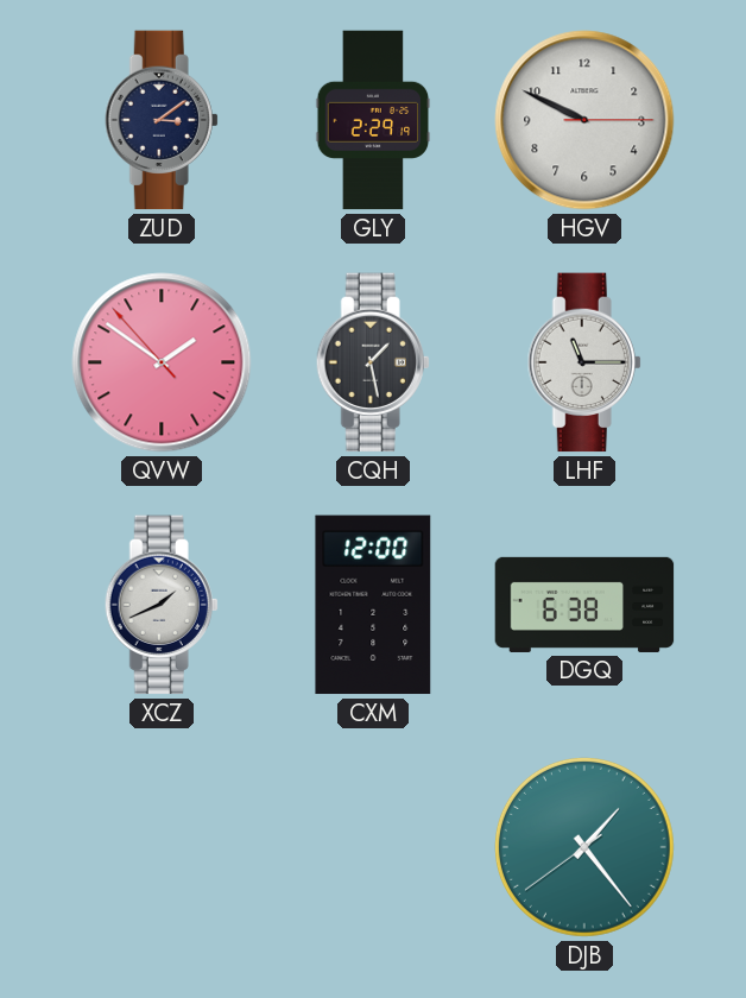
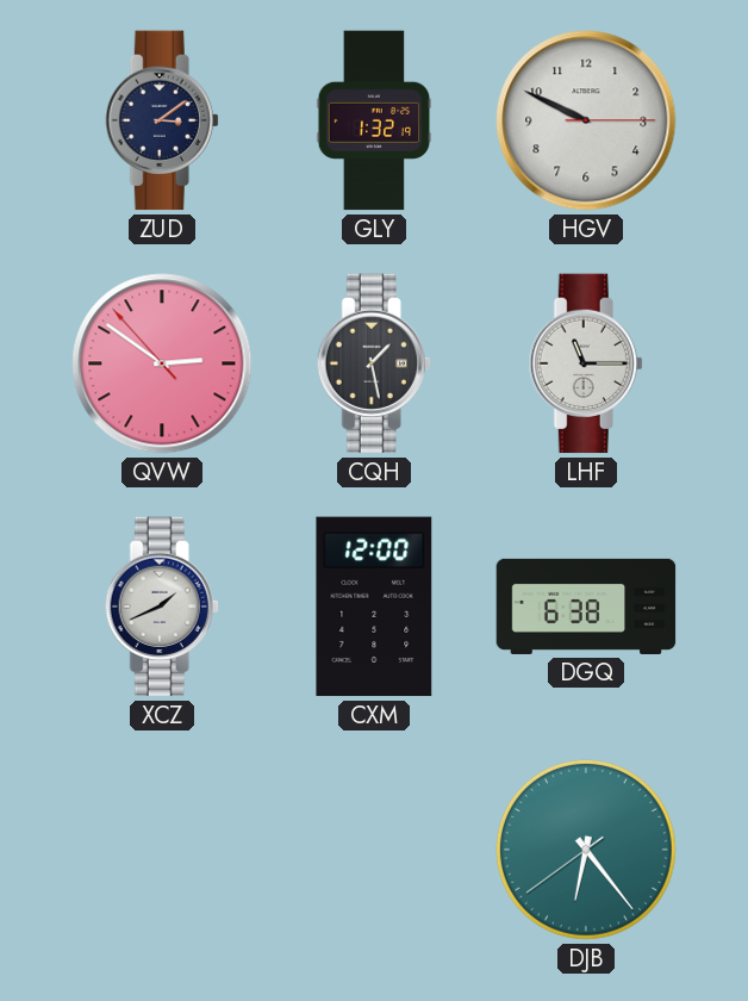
GLY: 2:29 -> 1:32 (374, 120)
QVW: 1:50 -> 2:50 (162, 363)
DJB: 1:23 -> 6:23 (586, 850)
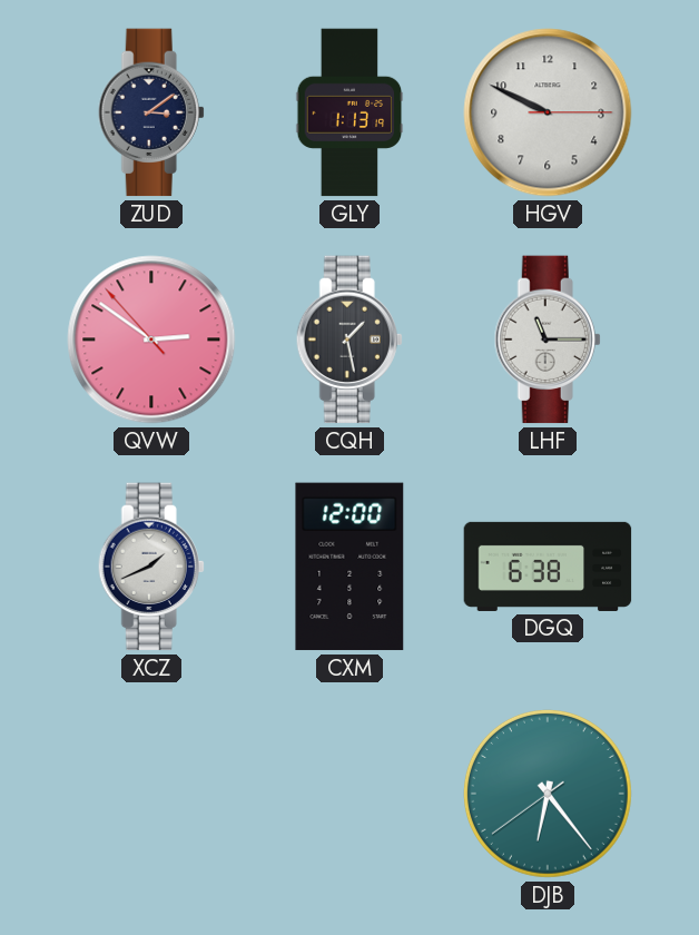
GLY: 1:32 -> 1:13 (349, 112)
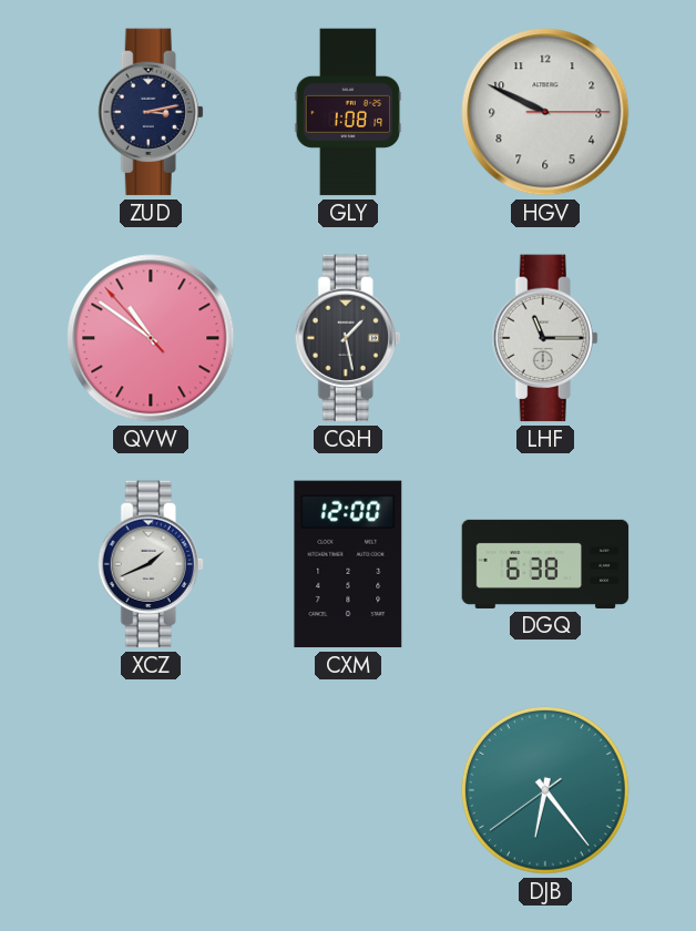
ZUD: 3:09 -> 3:13 (151, 112)
GLY: 1:13 -> 1:08 (348, 112)
QVW: 2:50 -> 10:50 (151, 338)
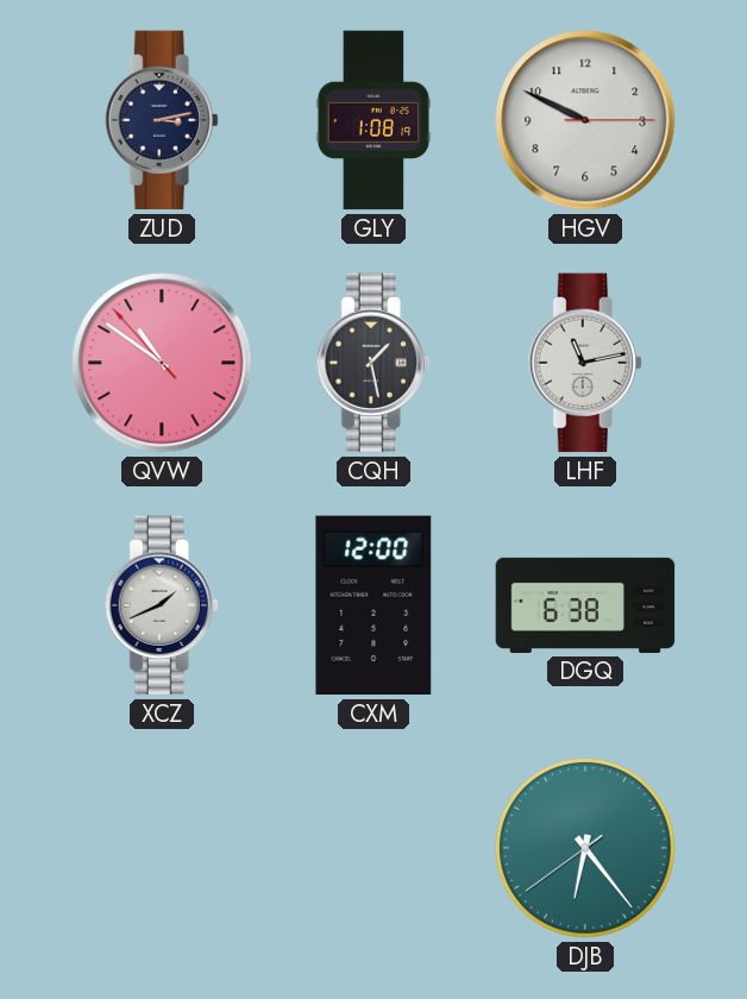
LHF: 11:15 -> 11:13 (585, 363)
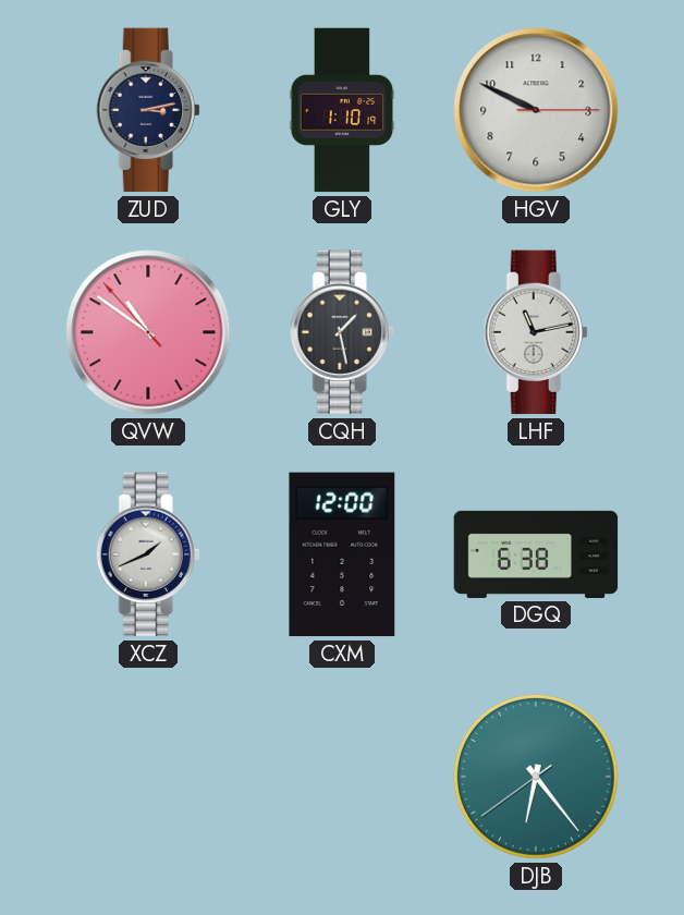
GLY: 1:08 -> 1:10 (342, 110)
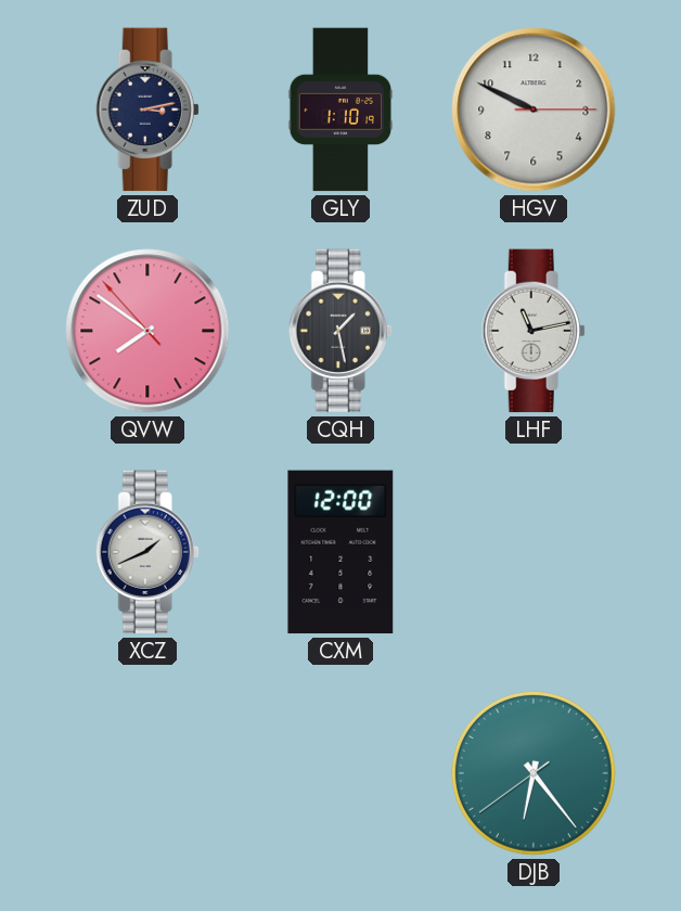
QVW: 10:50 -> 7:50 (147, 331)
DGQ: 6:38 -> none (536, 554)
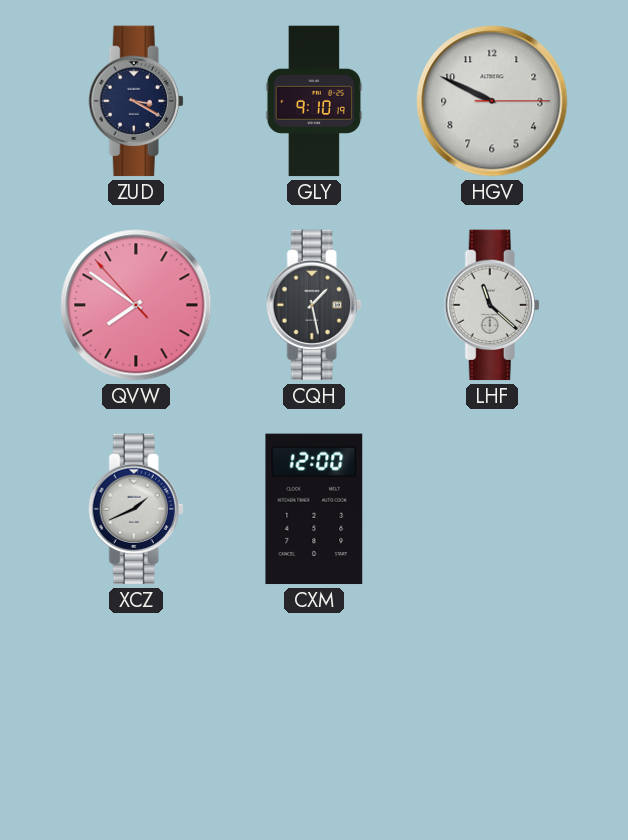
ZUD: 3:13 -> 3:20 (136, 101)
GLY: 1:10 -> 9:10 (314, 101)
LHF: 11:13 -> 11:22 (492, 305)
DJB: 6:23 -> none (534, 773)
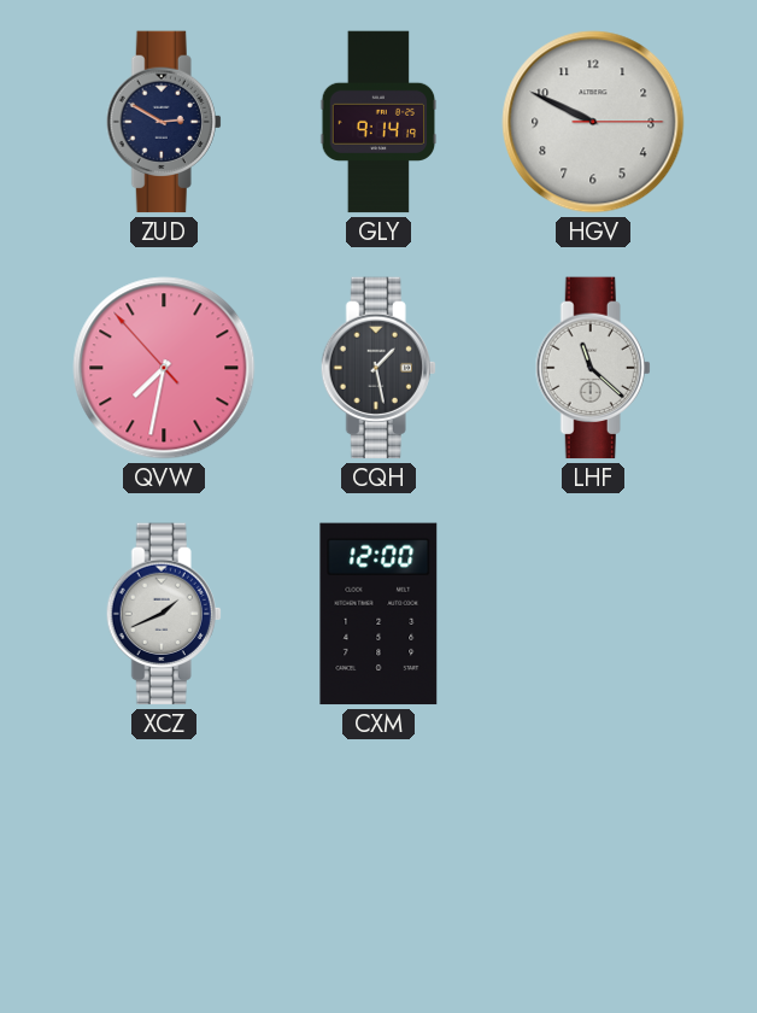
ZUD: 3:20 -> 2:50 (164, 122)
GLY: 9:10 -> 9:14 (378, 122)
QVW: 7:50 -> 7:31 (164, 368)
